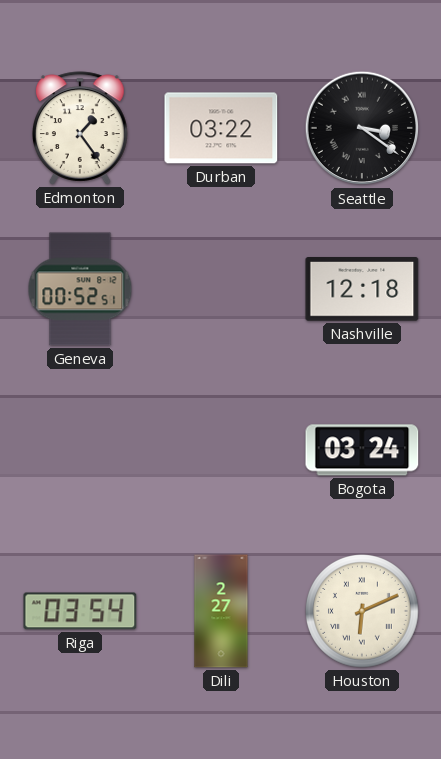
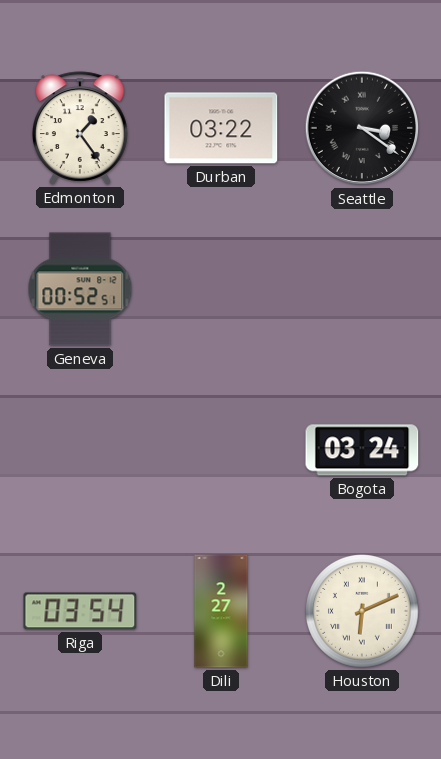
Nashville: 12:18 -> none (362, 290)
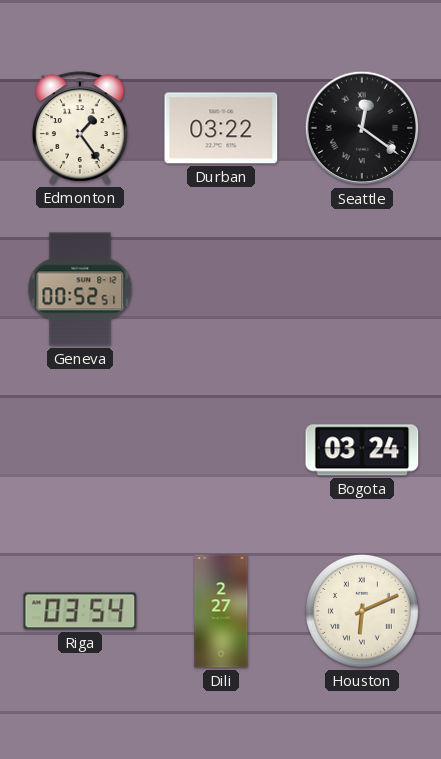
Seattle: 3:21 -> 12:21 (362, 128)
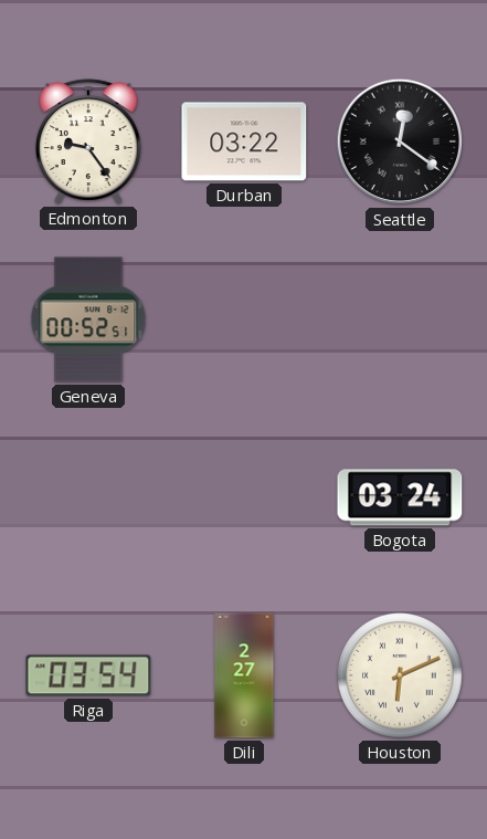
Edmonton: 1:24 -> 9:24 (89, 141)
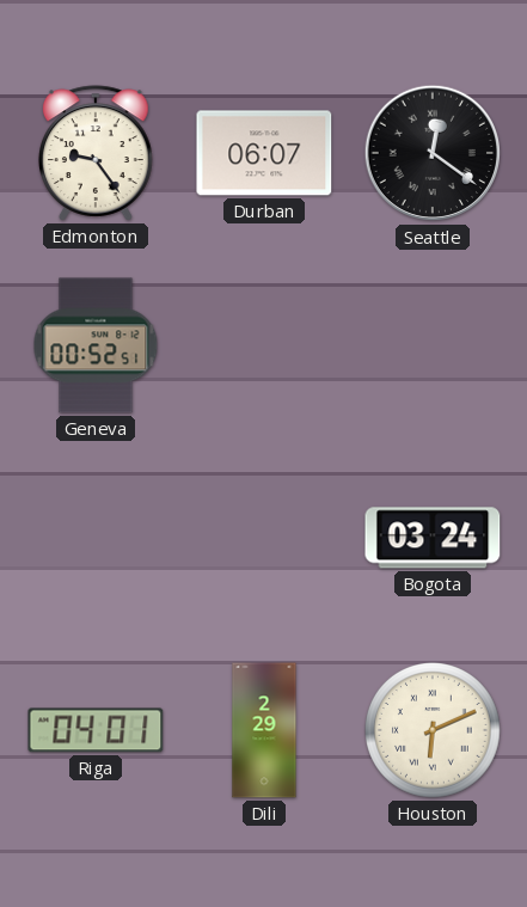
Durban: 03:22 -> 06:07 (264, 153)
Riga: 03:54 -> 04:01 (96, 730)
Dili: 2:27 -> 2:29 (264, 730)
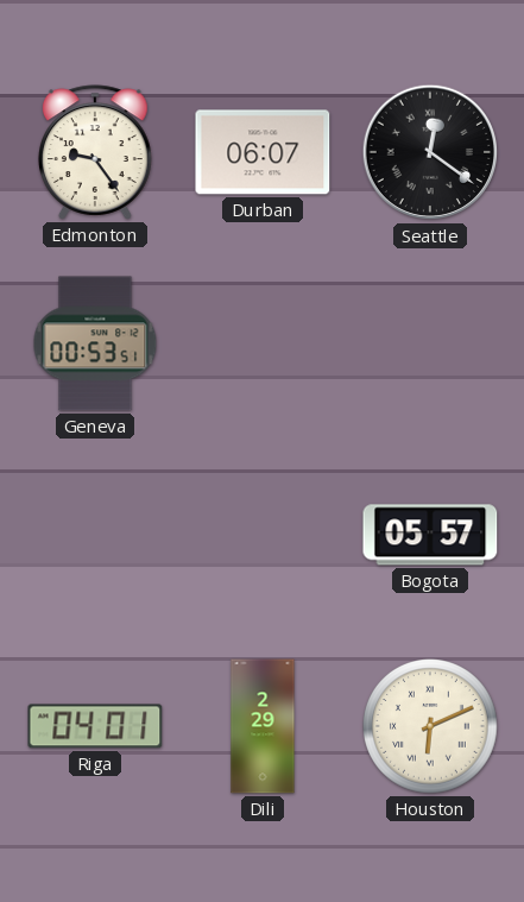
Geneva: 00:52 -> 00:53 (95, 343)
Bogota: 03:24 -> 05:57 (430, 535)
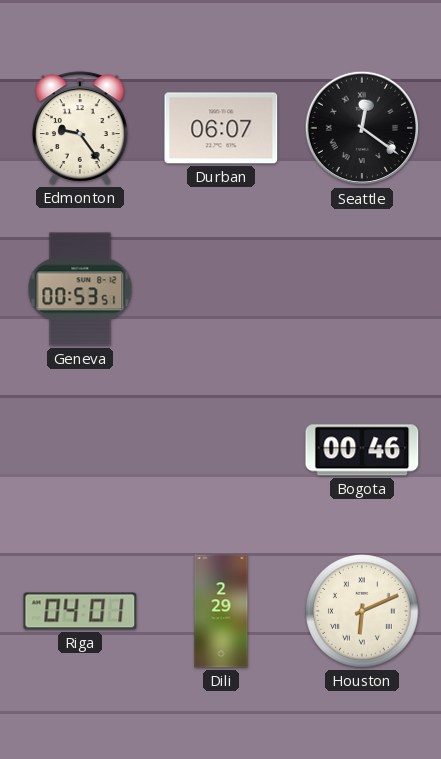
Bogota: 05:57 -> 00:46 (362, 450)
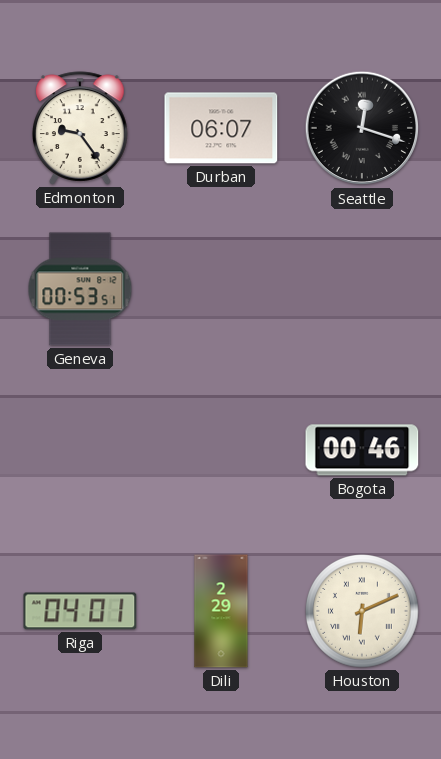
Seattle: 12:21 -> 12:18 (362, 128)
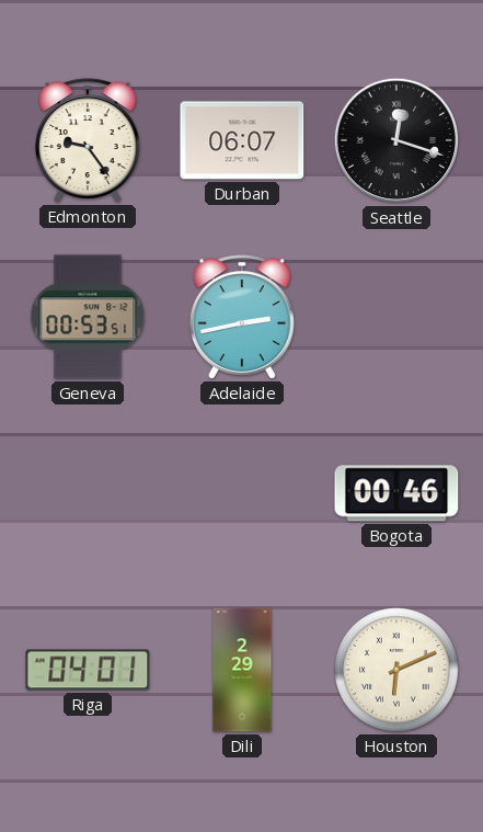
Adelaide: none -> 2:43 (243, 317)
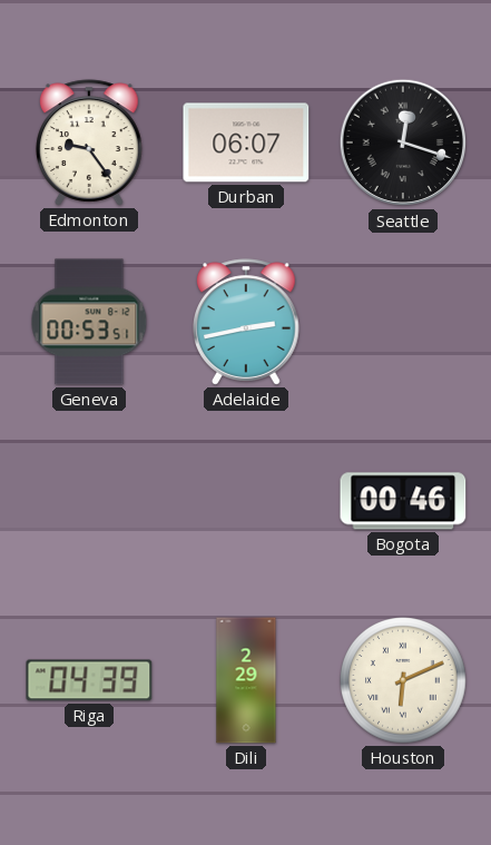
Riga: 04:01 -> 04:39 (89, 680)
